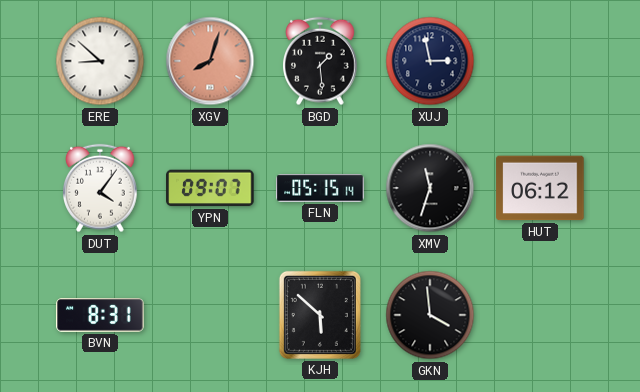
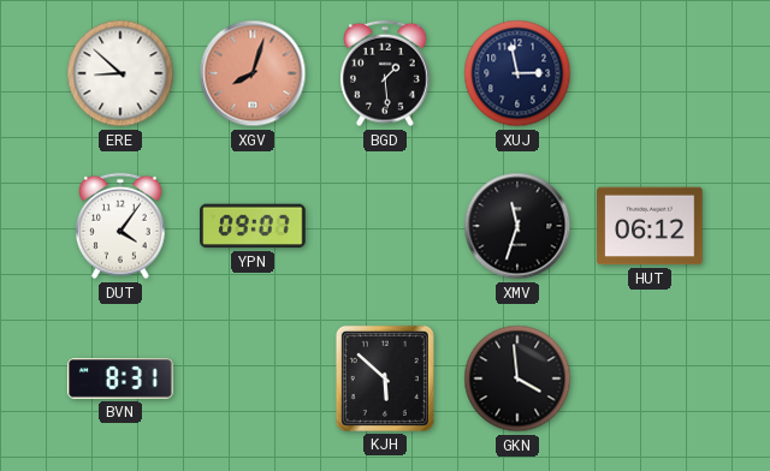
FLN: 05:15 -> none (320, 188)
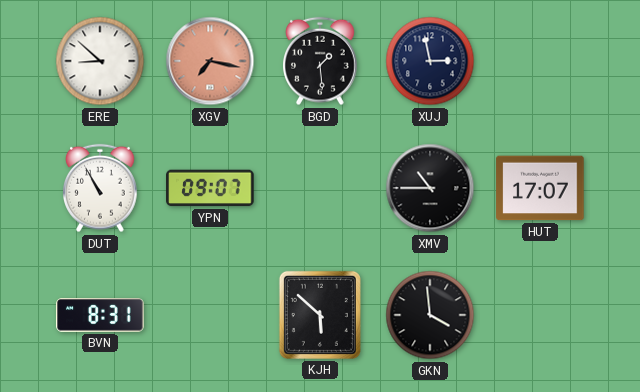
XGV: 8:03 -> 7:17 (210, 61)
DUT: 4:06 -> 10:55 (101, 188)
XMV: 11:33 -> 10:45 (430, 188)
HUT: 06:12 -> 17:07 (540, 188)
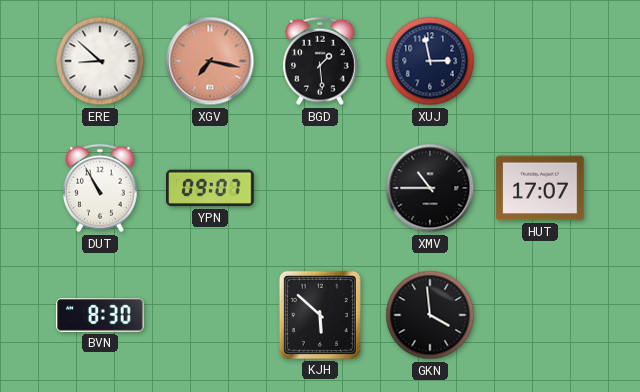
BVN: 8:31 -> 8:30 (100, 315)
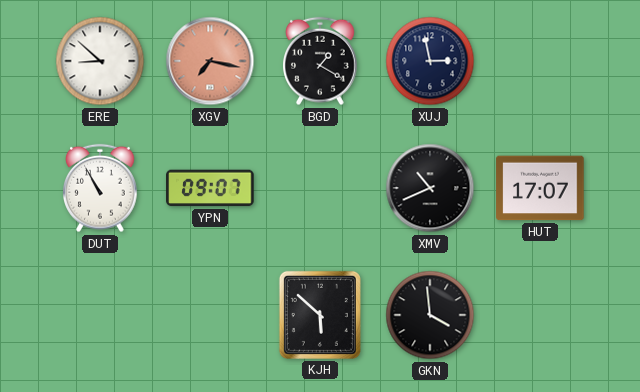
BGD: 1:29 -> 1:20 (321, 61)
XMV: 10:45 -> 10:41 (430, 188)
BVN: 8:30 -> none (100, 315)
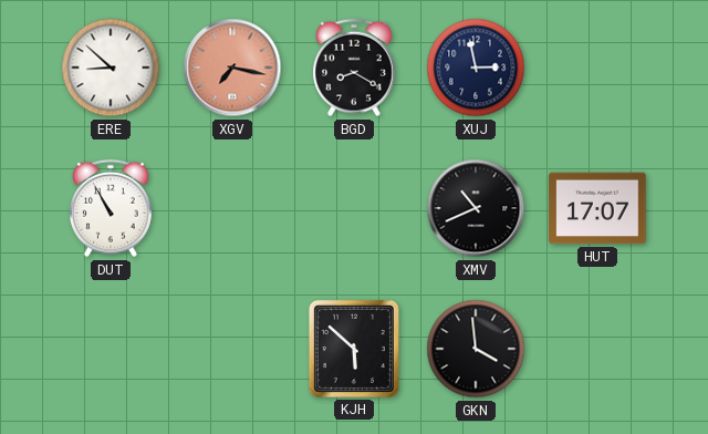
BGD: 1:20 -> 8:20 (355, 68)
YPN: 09:07 -> none (210, 188)
